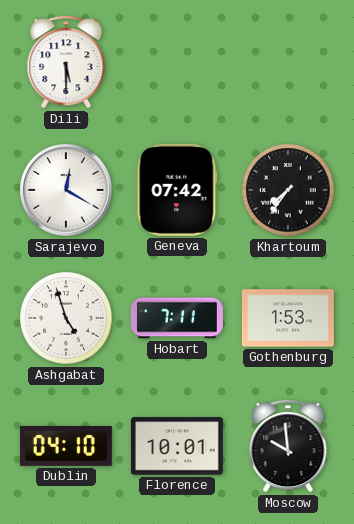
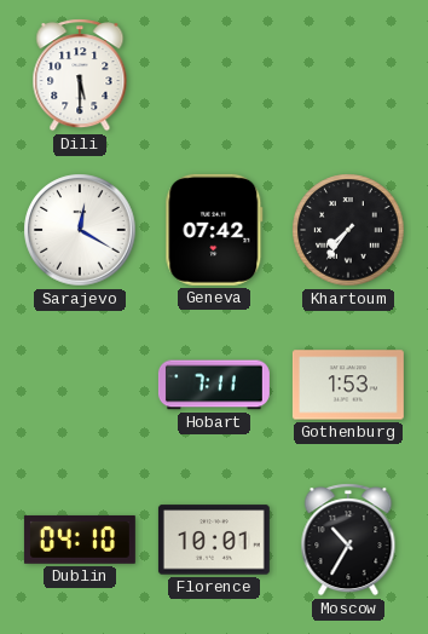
Ashgabat: 4:57 -> none (66, 318)
Moscow: 9:59 -> 10:35 (348, 540)
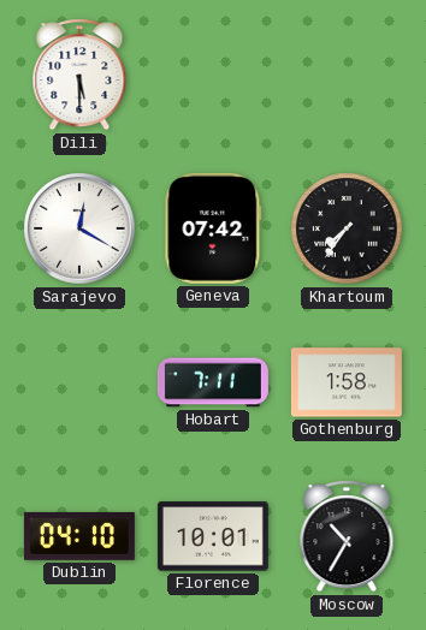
Gothenburg: 1:53 -> 1:58 (347, 382)
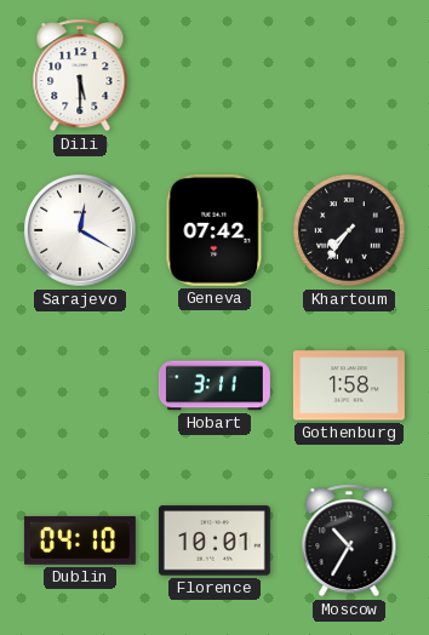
Hobart: 7:11 -> 3:11 (215, 385)
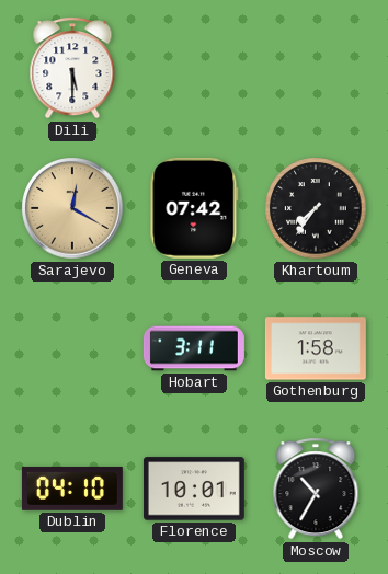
Sarajevo dial: white -> champagne (72, 208)
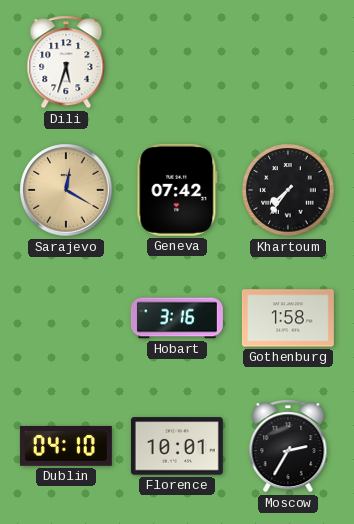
Dili: 5:30 -> 5:33 (66, 62)
Hobart: 3:11 -> 3:16 (177, 318)
Moscow: 10:35 -> 2:35 (288, 446)
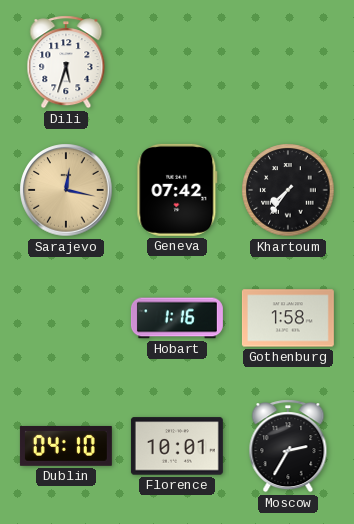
Sarajevo: 12:20 -> 12:17 (66, 190)
Hobart: 3:16 -> 1:16 (177, 318)
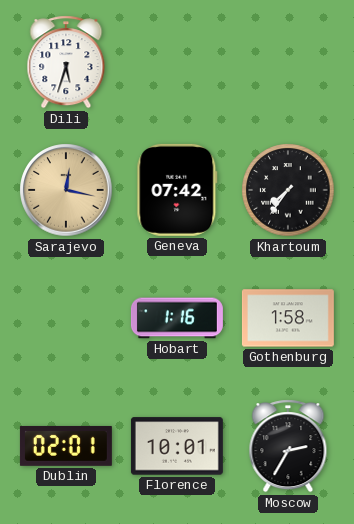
Dublin: 04:10 -> 02:01 (66, 446)
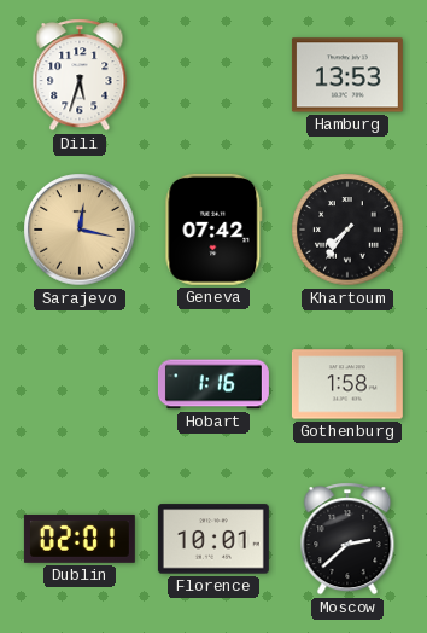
Hamburg: none -> 13:53 (347, 75)
Moscow: 2:35 -> 2:38 (347, 539)
